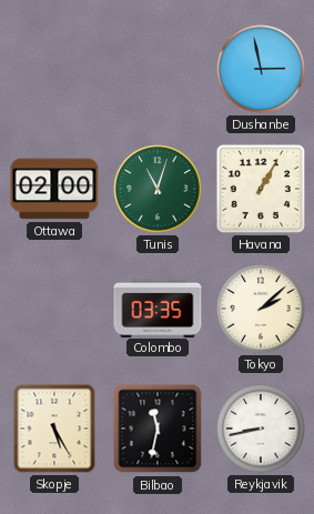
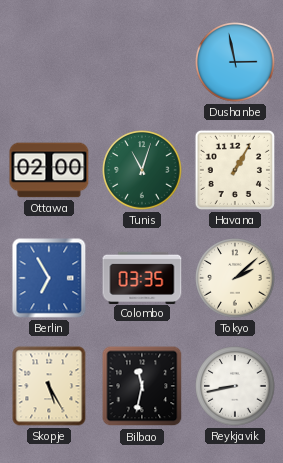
Berlin: none -> 6:55 (49, 278)
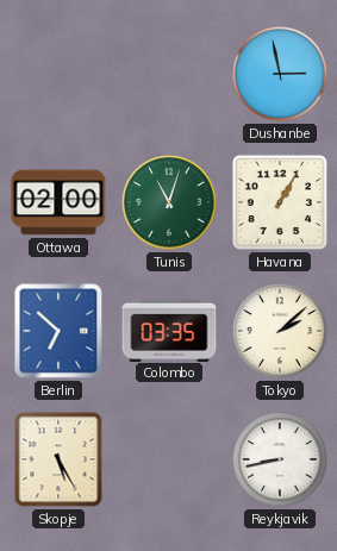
Berlin: 6:55 -> 6:52 (58, 331)
Bilbao: 11:32 -> none (142, 386)
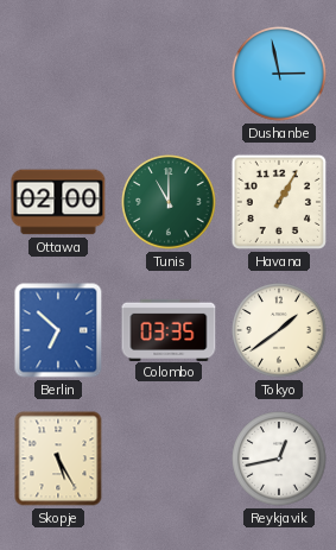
Tunis: 11:03 -> 11:00 (169, 202)
Tokyo: 2:08 -> 1:39 (279, 330)
Reykjavik: 8:43 -> 12:43 (279, 459)
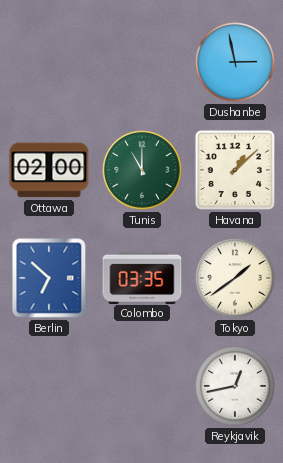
Havana: 1:05 -> 1:08 (235, 170)
Skopje: 5:25 -> none (58, 459)
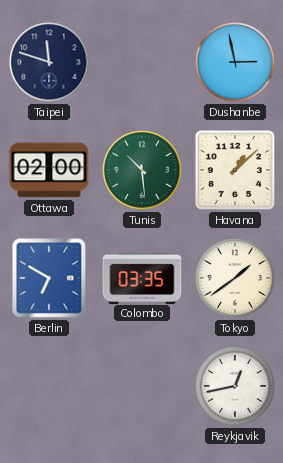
Taipei: none -> 11:48 (49, 62)
Tunis: 11:00 -> 10:29 (142, 170)
Berlin: 6:52 -> 6:50 (49, 278)
